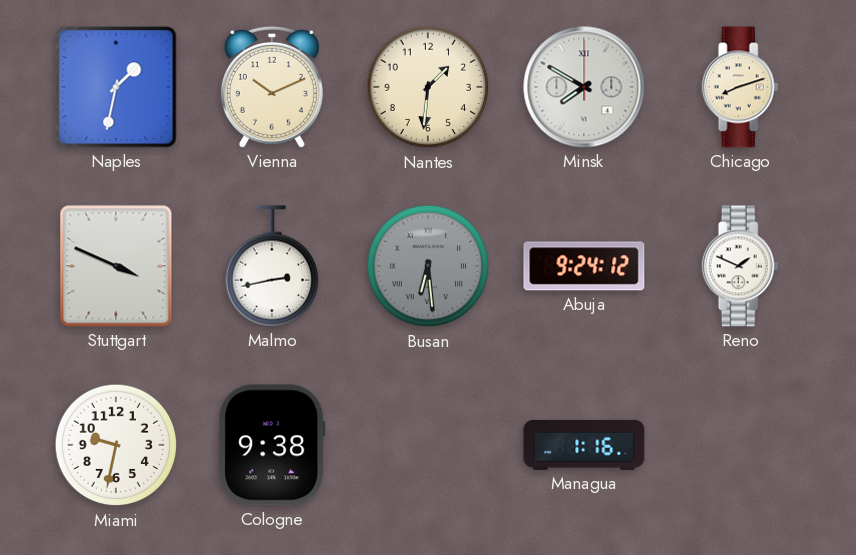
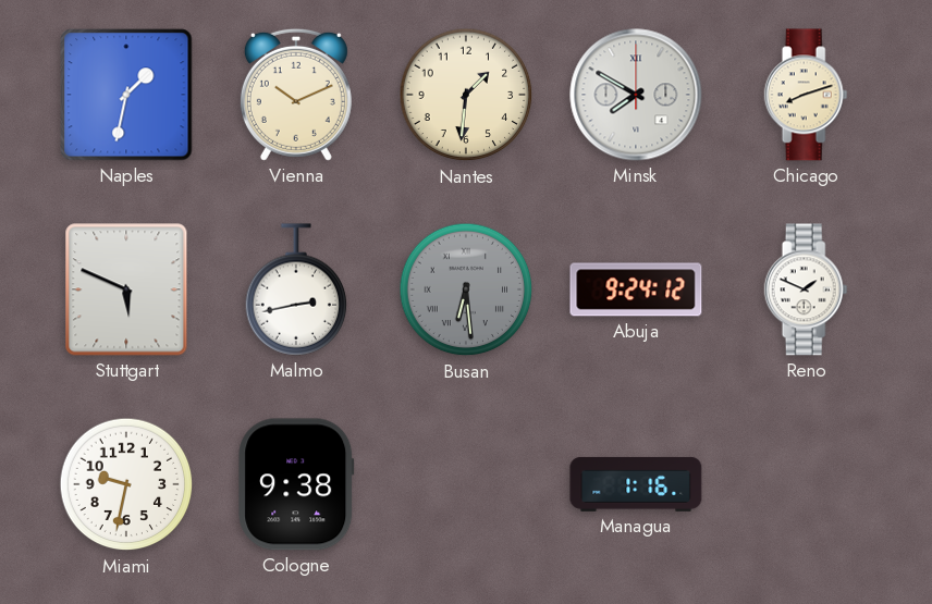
Stuttgart: 3:49 -> 5:49 (126, 289)
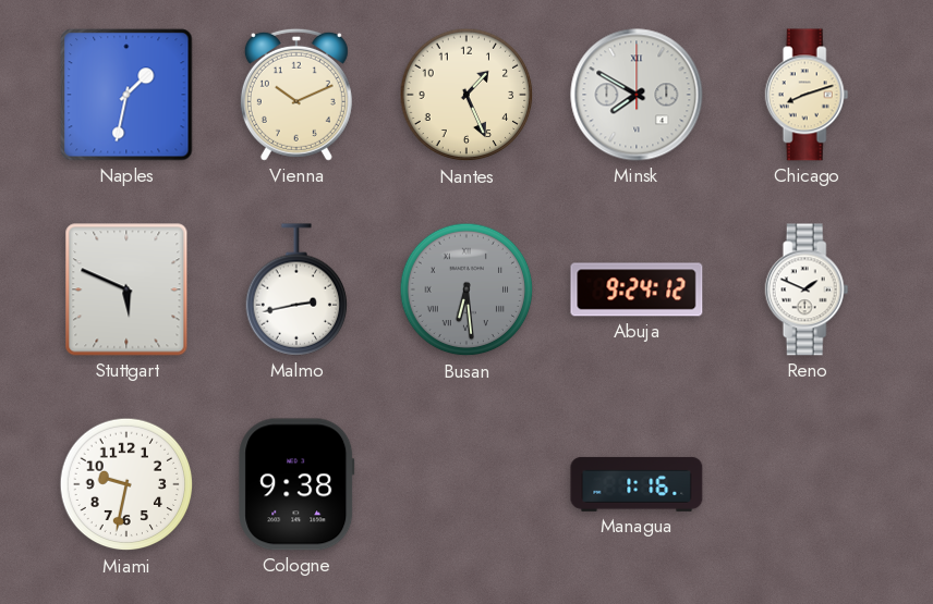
Nantes: 1:31 -> 1:26 (466, 95)
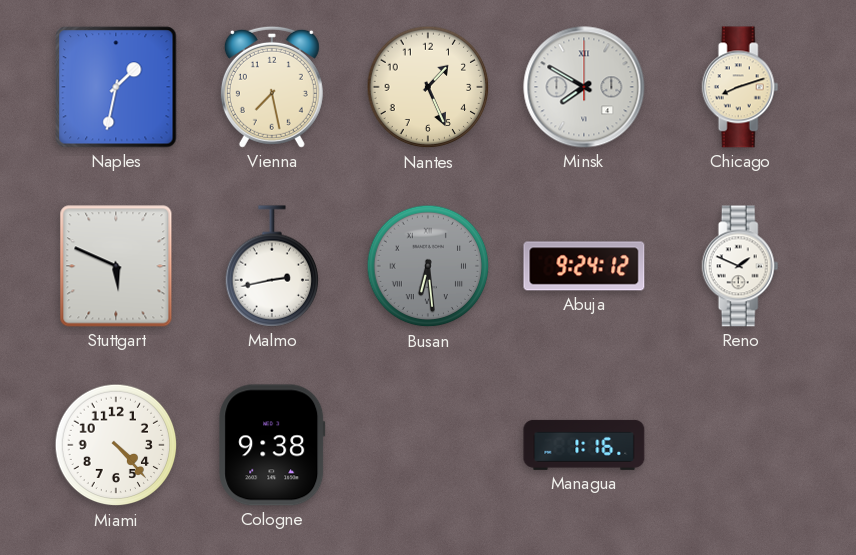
Vienna: 10:11 -> 7:28 (272, 87)
Miami: 9:32 -> 4:23 (116, 445)
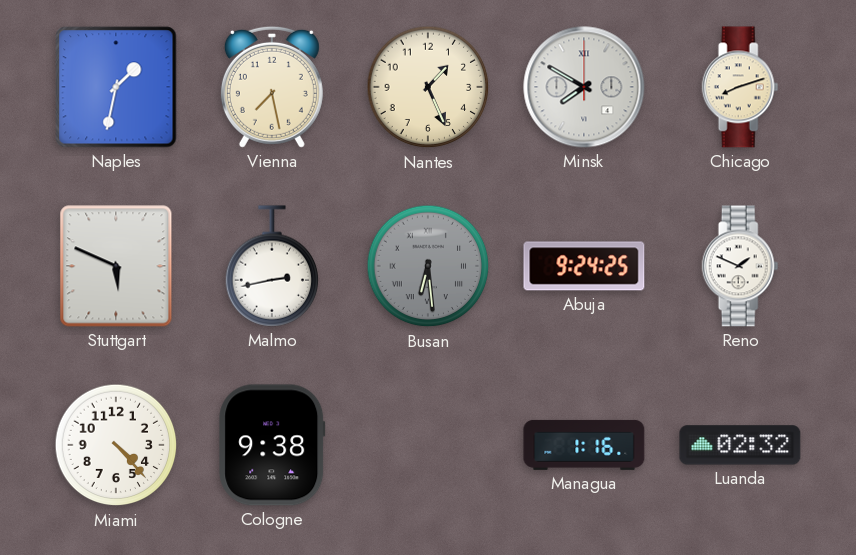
Abuja: 9:24:12 -> 9:24:25 (584, 266)
Luanda: none -> 02:32 (740, 445)
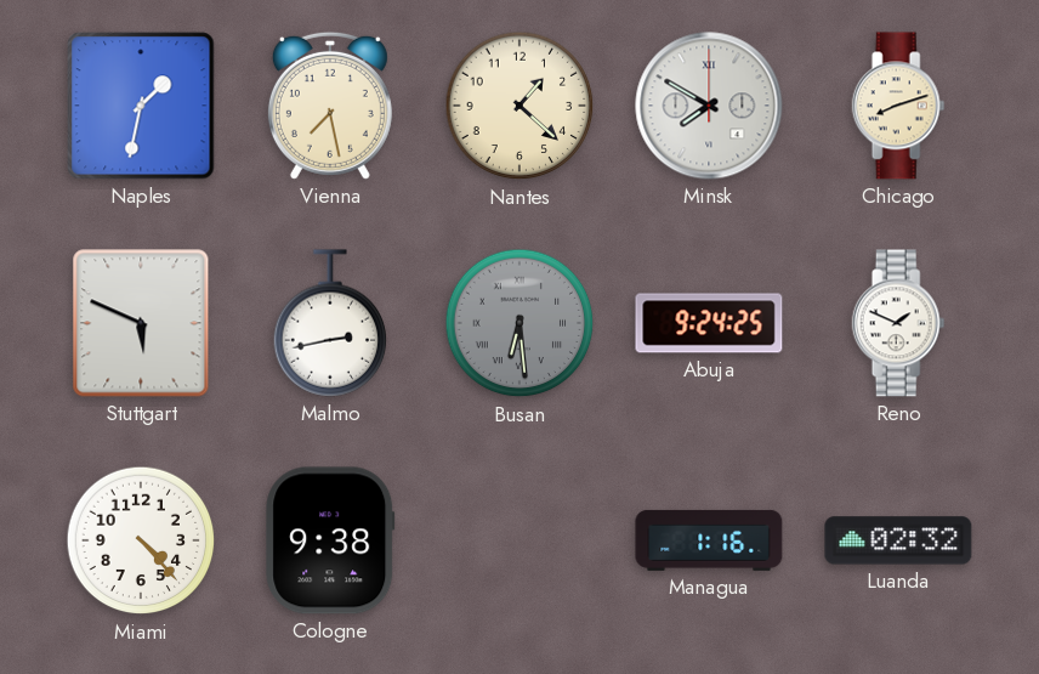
Nantes: 1:26 -> 1:22 (519, 106)
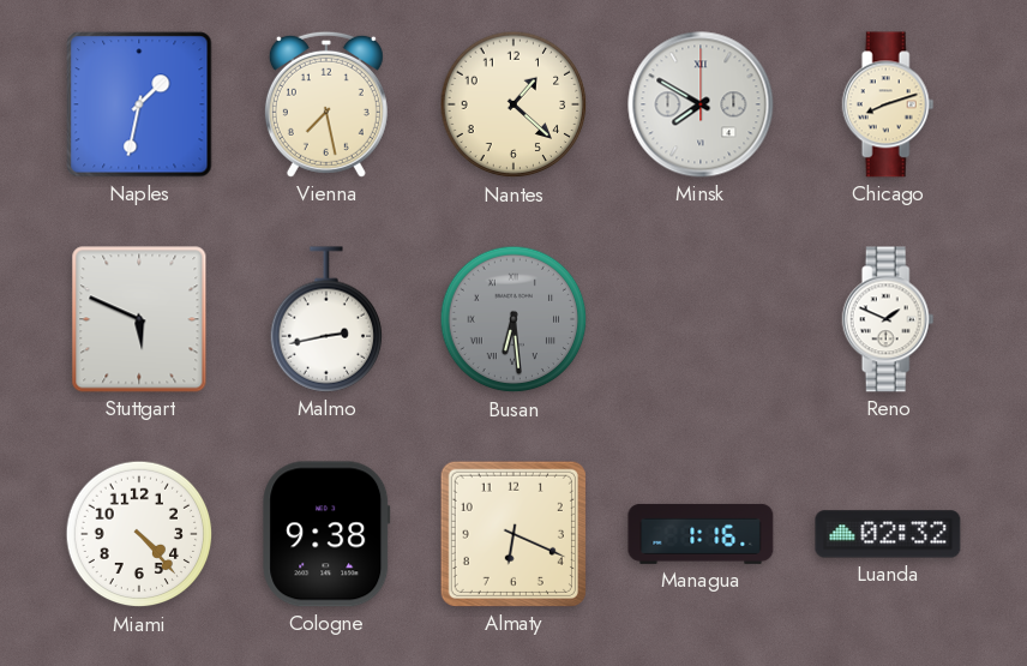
Abuja: 9:24 -> none (709, 323)
Almaty: none -> 6:19 (513, 534)
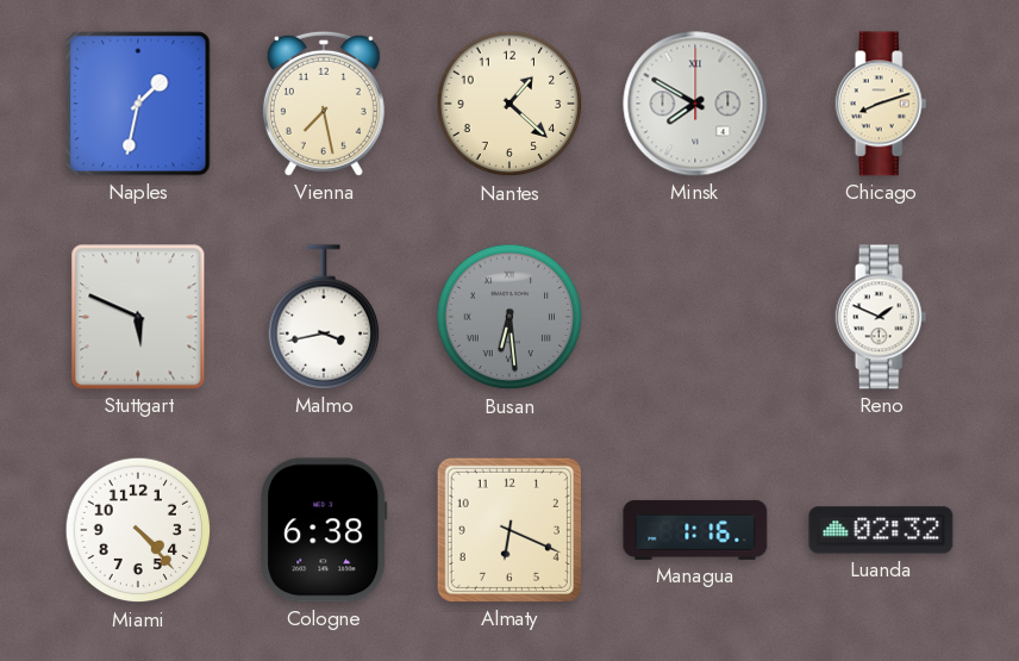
Malmo: 2:43 -> 3:43 (324, 317)
Cologne: 9:38 -> 6:38 (324, 530)
